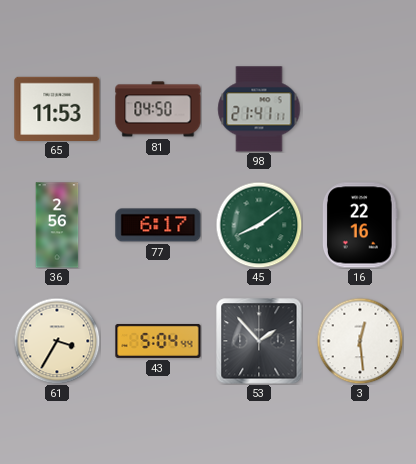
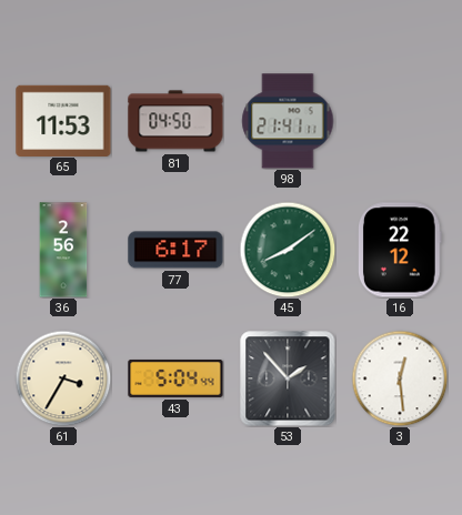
16: 22:16 -> 22:12 (401, 250)
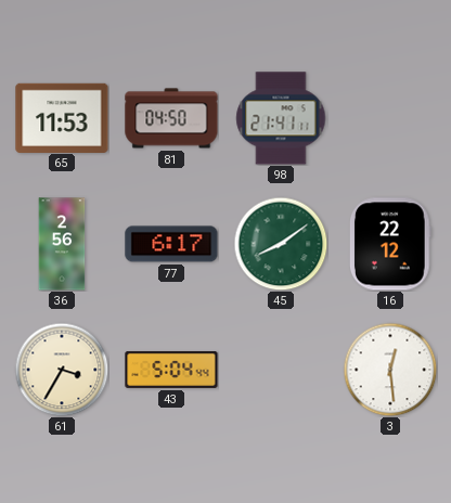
53: 1:53 -> none (288, 378)
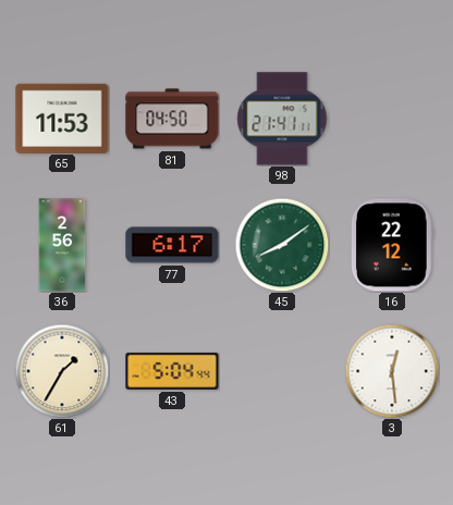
61: 3:35 -> 1:35 (62, 371)
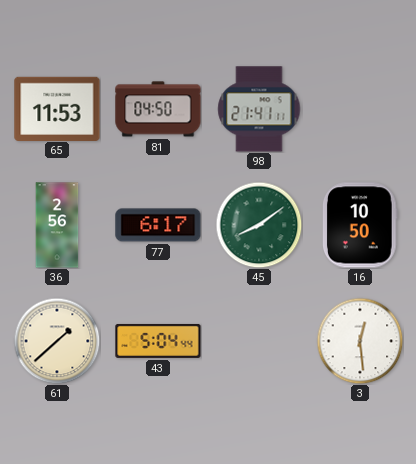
16: 22:12 -> 10:50 (361, 225)
61: 1:35 -> 1:38 (57, 341)
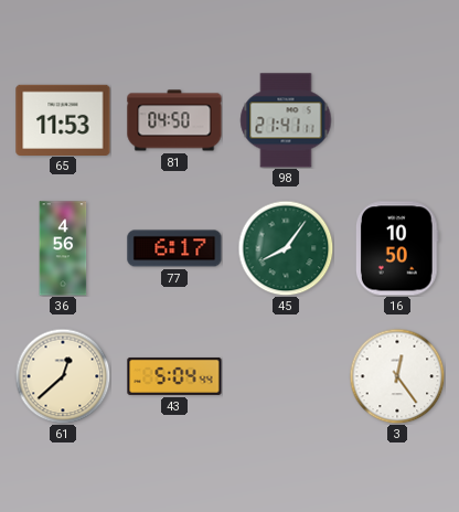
36: 2:56 -> 4:56 (63, 248)
45: 8:09 -> 8:06 (286, 248)
61: 1:38 -> 12:38 (63, 376)
3: 12:29 -> 12:24 (397, 376)
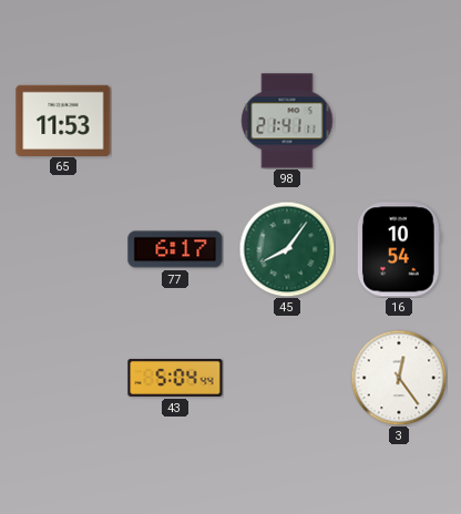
81: 04:50 -> none (174, 120)
36: 4:56 -> none (63, 248)
16: 10:50 -> 10:54 (400, 249)
61: 12:38 -> none (63, 376)
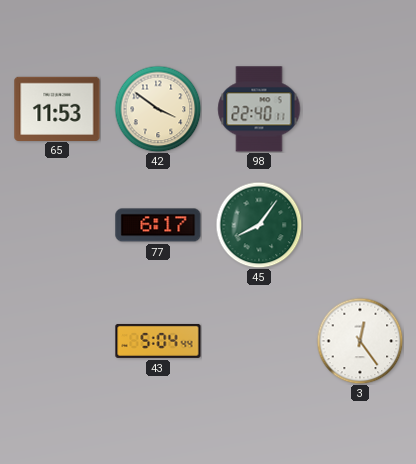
42: none -> 3:51 (158, 109)
98: 21:41 -> 22:40 (259, 109)
16: 10:54 -> none (400, 249)
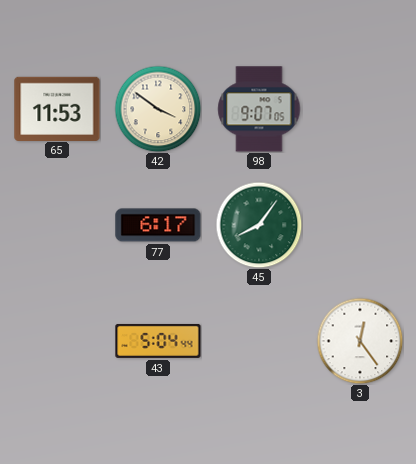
98: 22:40 -> 9:07 (259, 109)
